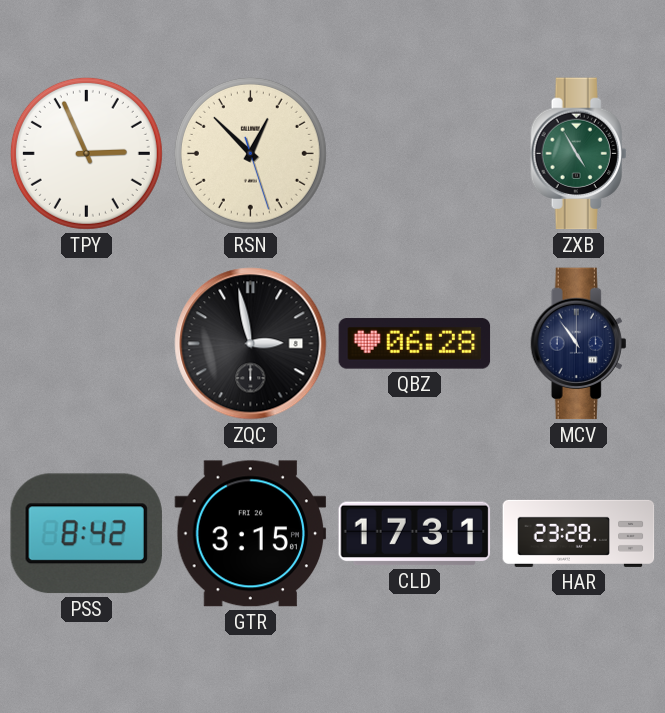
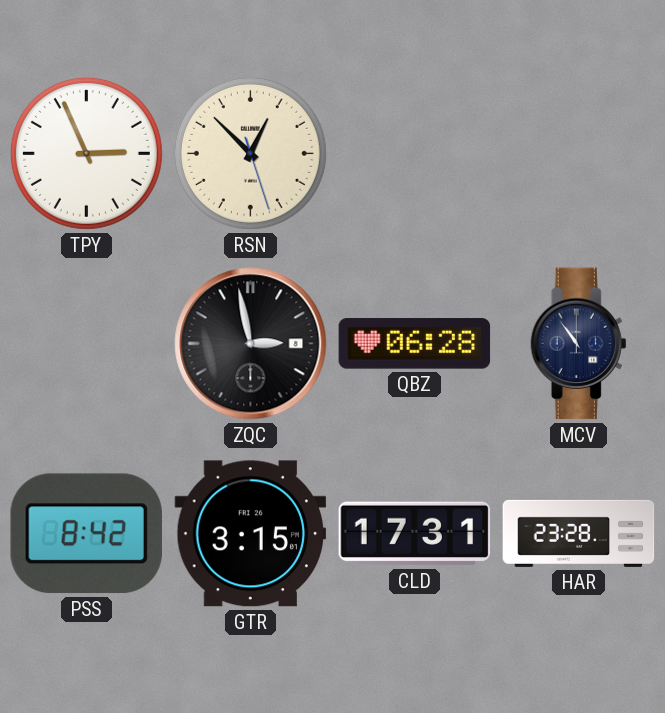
ZXB: 4:55 -> none (579, 154)
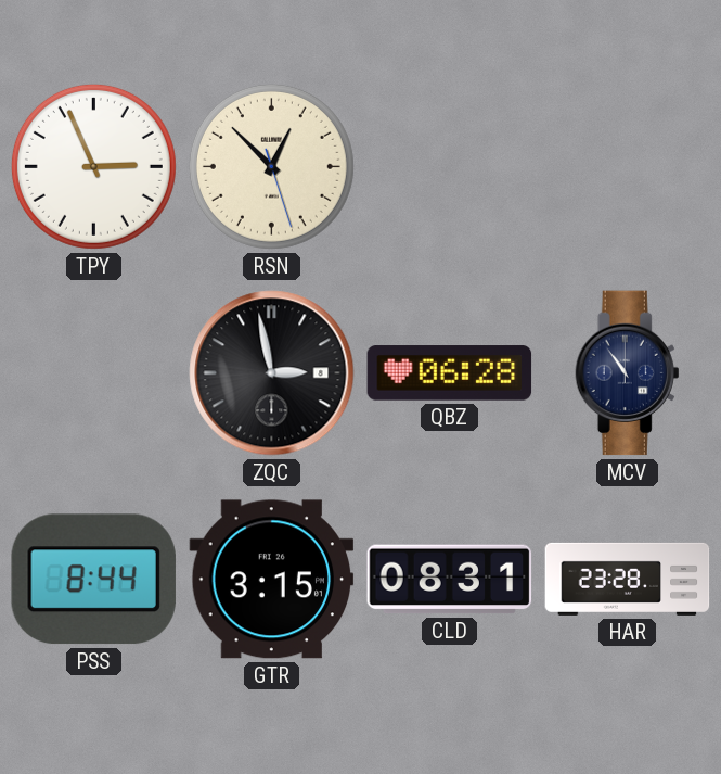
PSS: 8:42 -> 8:44 (93, 580)
CLD: 17:31 -> 08:31 (450, 580)
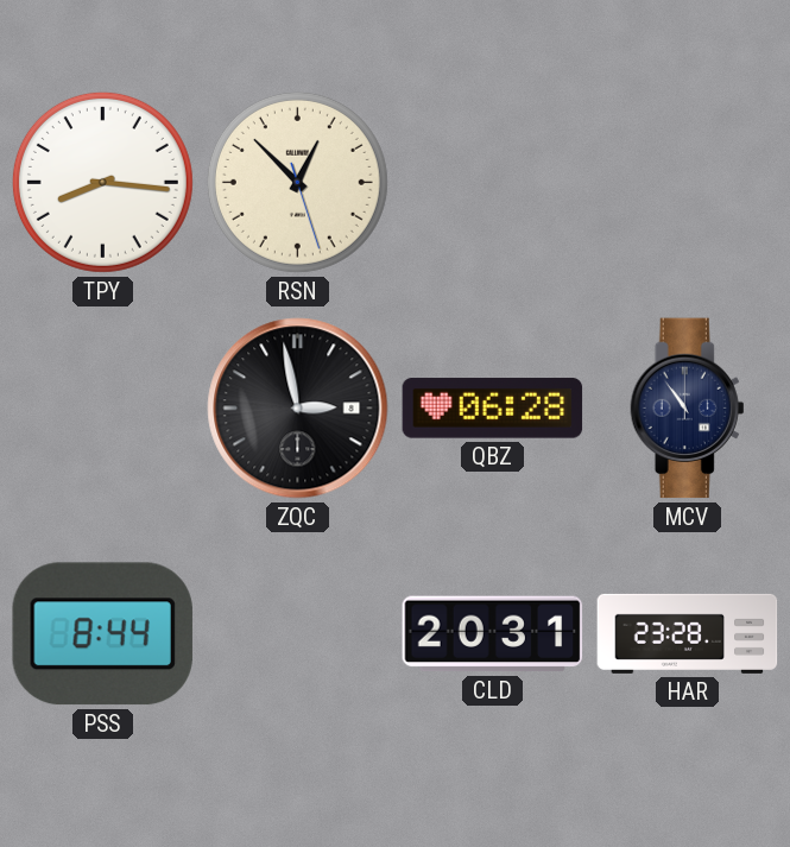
TPY: 2:56 -> 8:16 (102, 182)
GTR: 3:15 -> none (272, 580)
CLD: 08:31 -> 20:31 (493, 634)
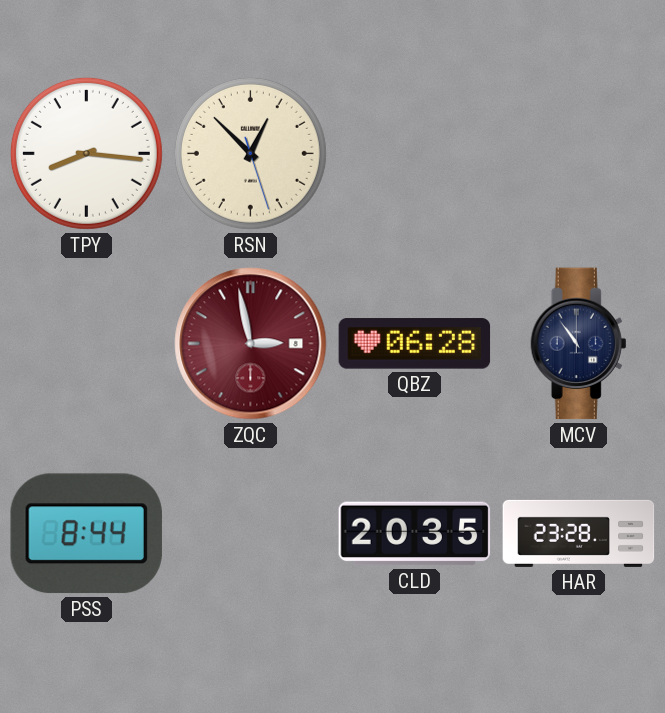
ZQC dial: black -> burgundy (251, 344)
CLD: 20:31 -> 20:35 (415, 534)
